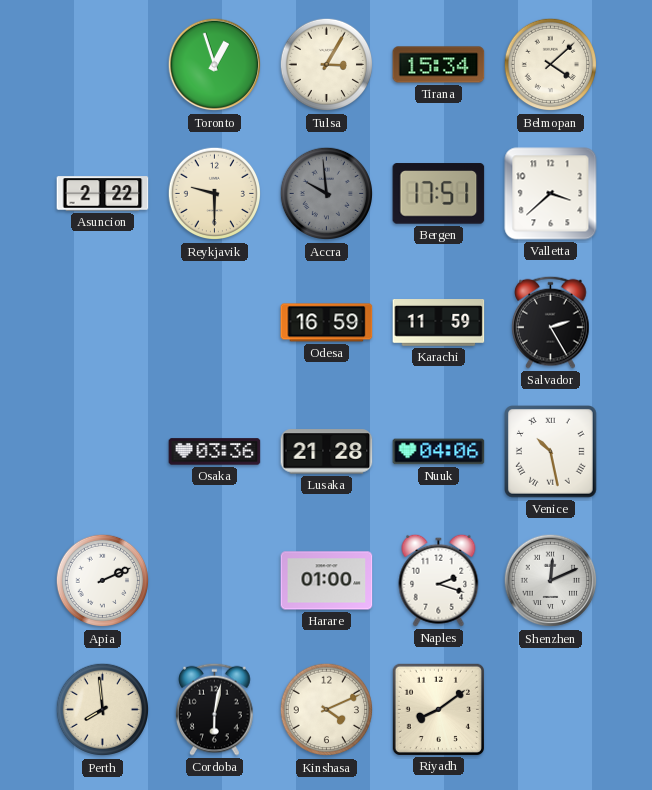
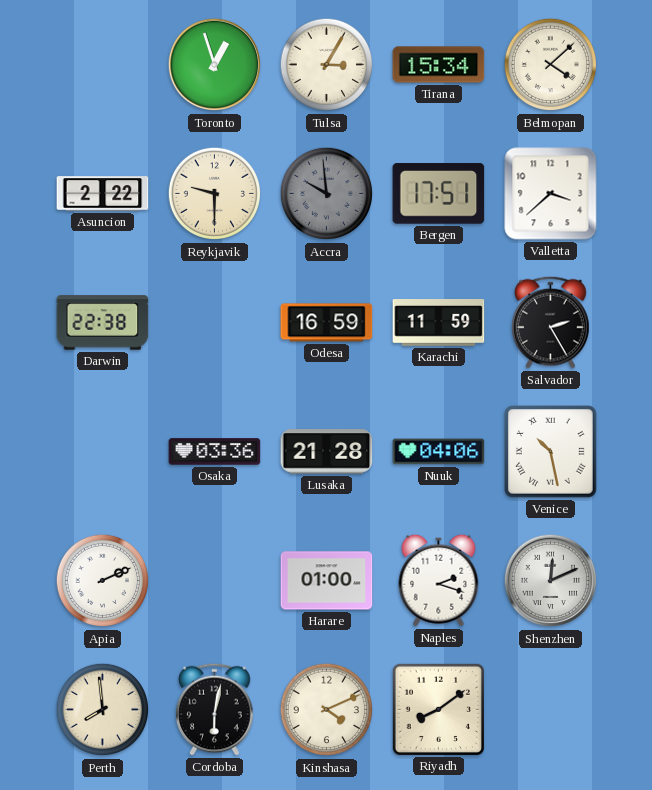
Darwin: none -> 22:38 (103, 323)
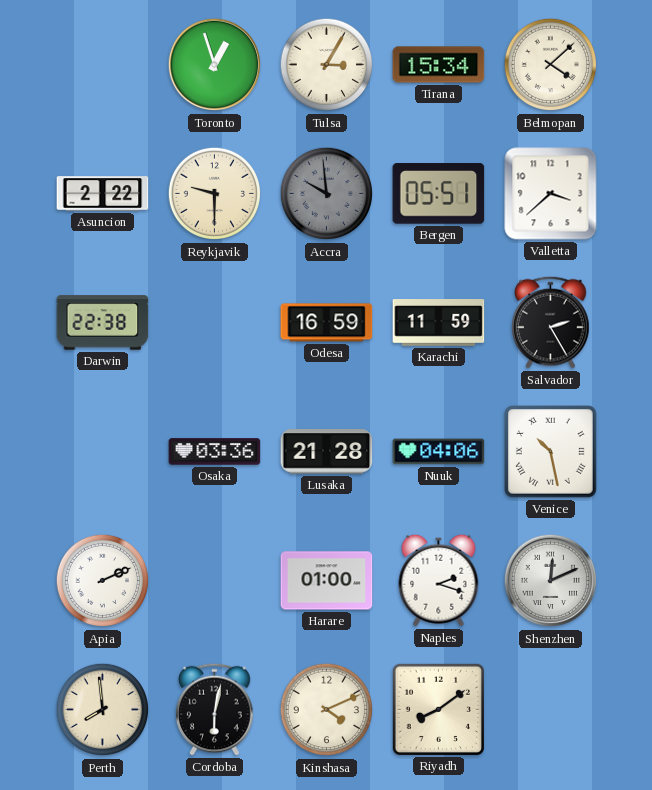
Bergen: 17:51 -> 05:51 (439, 194)
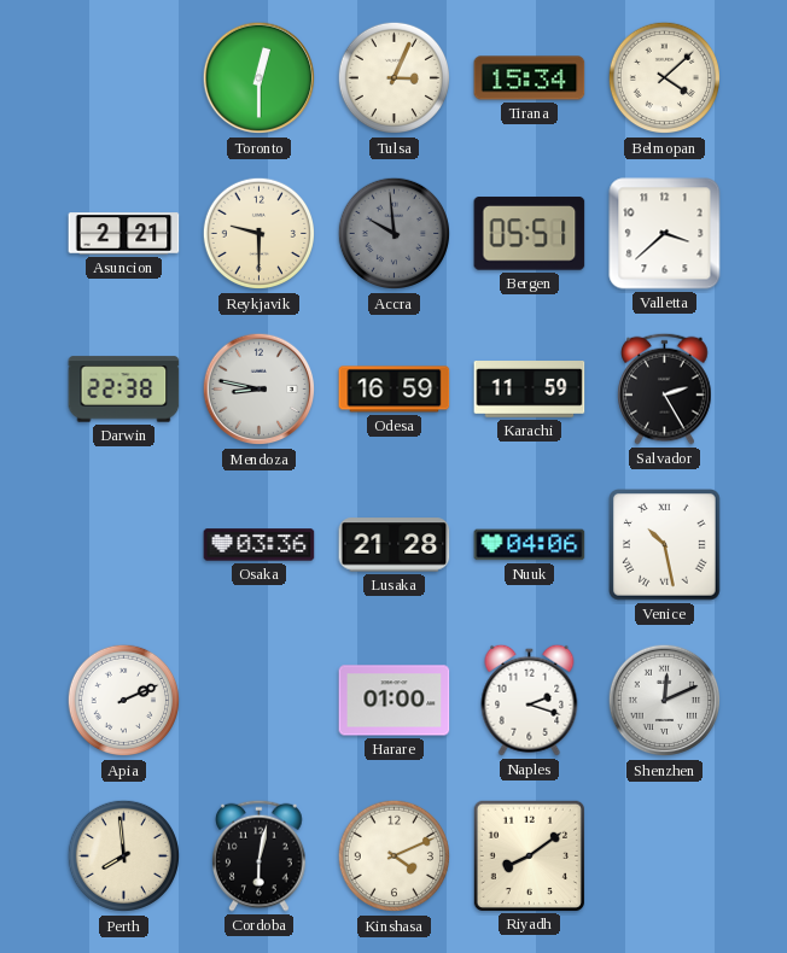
Toronto: 12:57 -> 12:30 (260, 78)
Tulsa: 3:05 -> 3:04 (395, 78)
Asuncion: 2:22 -> 2:21 (124, 234)
Mendoza: none -> 8:47 (260, 390)
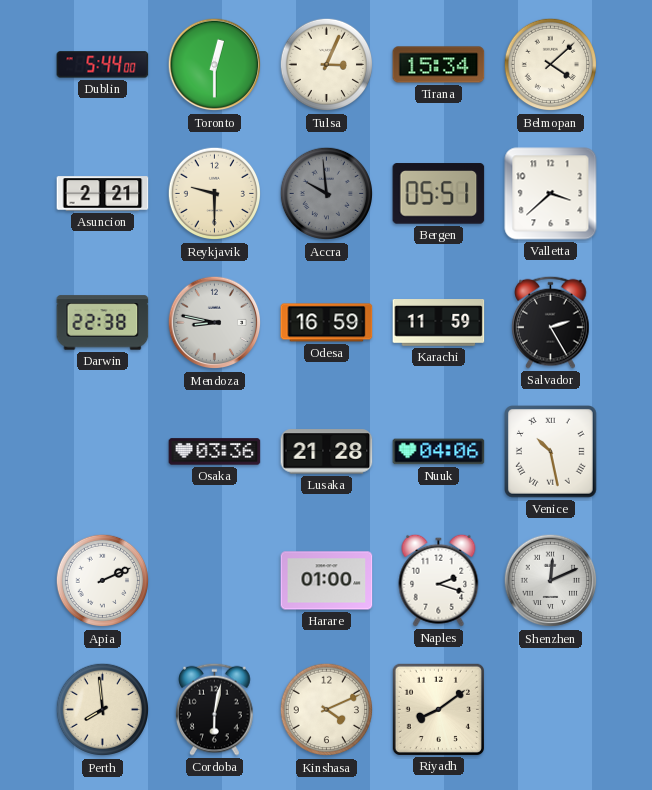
Dublin: none -> 5:44 (103, 65)
